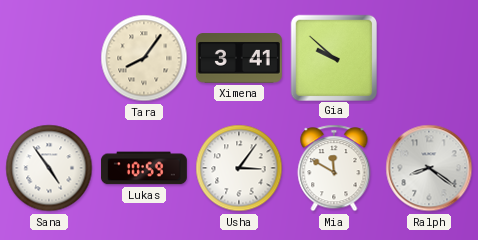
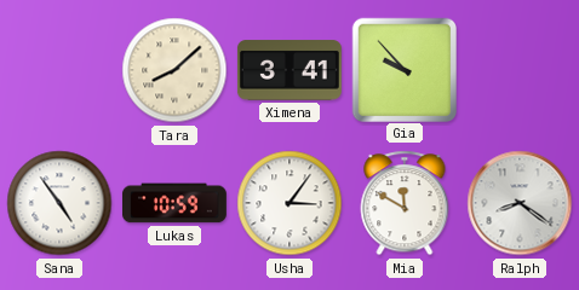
Tara: 8:06 -> 8:08 (174, 70)
Gia: 9:52 -> 9:53 (403, 69)
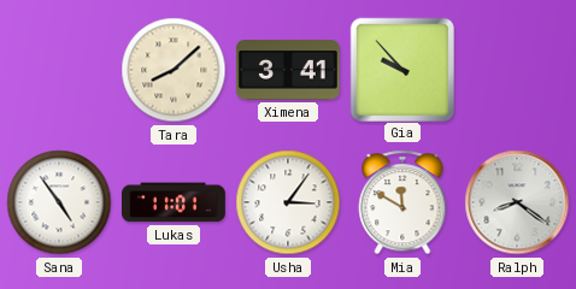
Lukas: 10:59 -> 11:01 (174, 202)
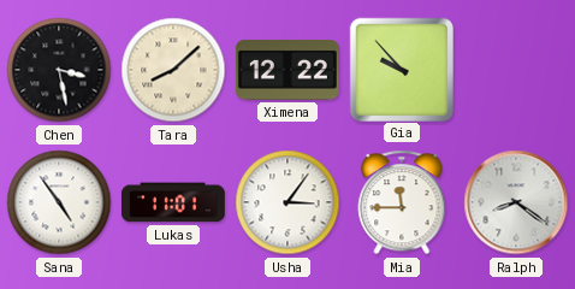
Chen: none -> 3:28 (59, 70)
Ximena: 3:41 -> 12:22 (287, 70)
Mia: 11:50 -> 11:45 (402, 202)
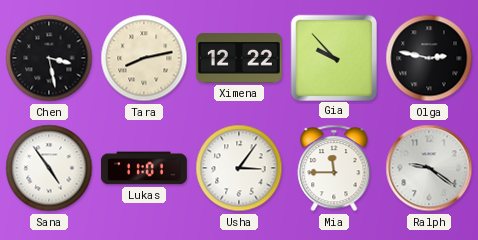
Tara: 8:08 -> 8:13 (144, 58)
Olga: none -> 2:47 (429, 58)
Ralph: 8:21 -> 9:21 (429, 168)
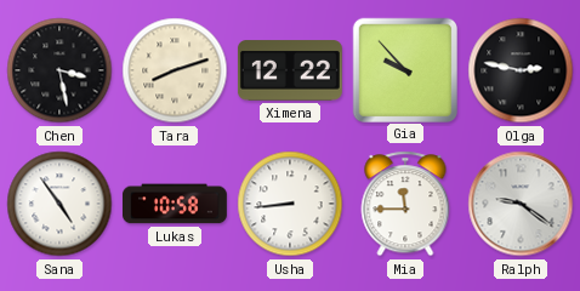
Tara: 8:13 -> 8:12 (175, 70)
Lukas: 11:01 -> 10:58 (175, 204)
Usha: 3:06 -> 8:44 (290, 204)
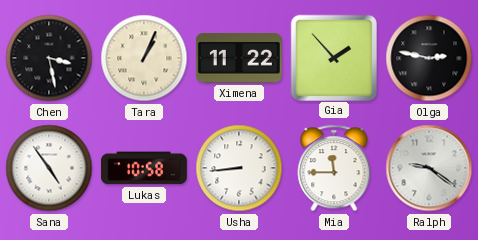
Tara: 8:12 -> 1:04 (144, 58)
Ximena: 12:22 -> 11:22 (239, 58)
Gia: 9:53 -> 1:53 (333, 57)
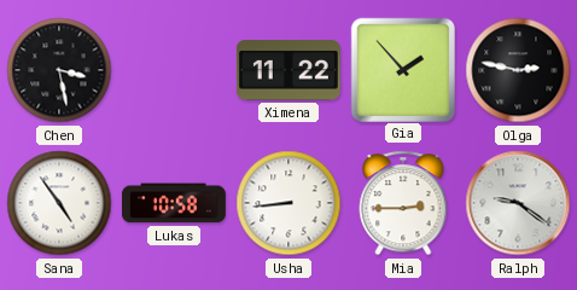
Tara: 1:04 -> none (144, 58)
Mia: 11:45 -> 2:45 (403, 203)
